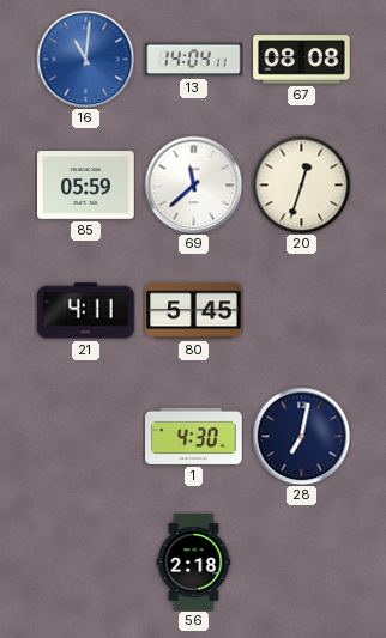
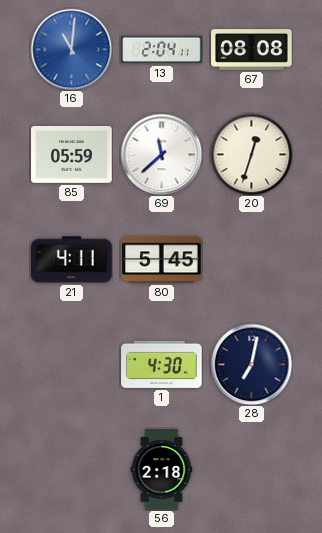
13: 14:04 -> 2:04 (162, 50)
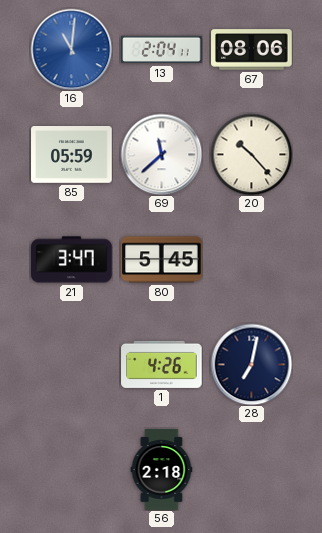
67: 08:08 -> 08:06 (252, 50)
20: 12:33 -> 10:23 (251, 154)
21: 4:11 -> 3:47 (72, 260)
1: 4:30 -> 4:26 (162, 364)
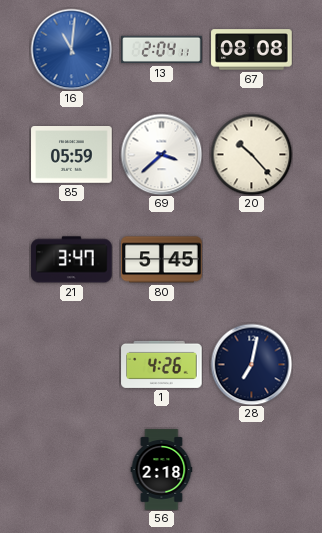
67: 08:06 -> 08:08 (252, 50)
69: 11:38 -> 3:38 (161, 154)
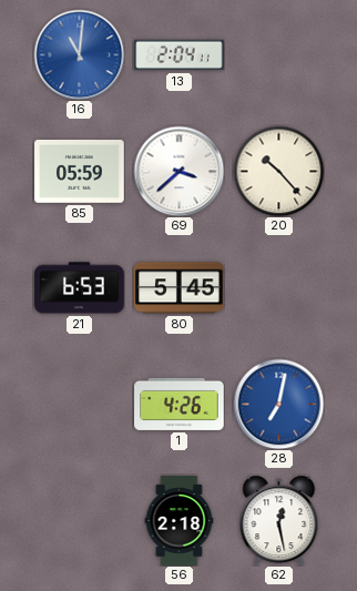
67: 08:08 -> none (252, 50)
21: 3:47 -> 6:53 (80, 288)
28 dial: navy -> blue (278, 404)
62: none -> 12:28 (279, 520)
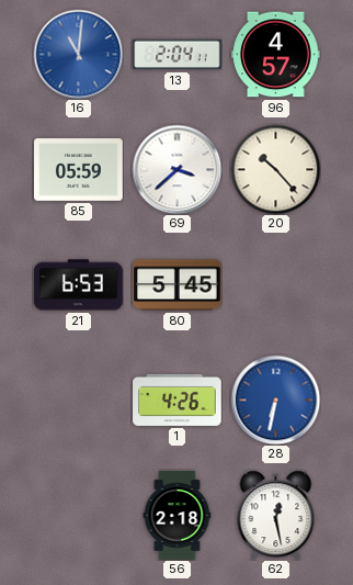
96: none -> 4:57 (276, 55)
28: 7:02 -> 6:32 (275, 400)
